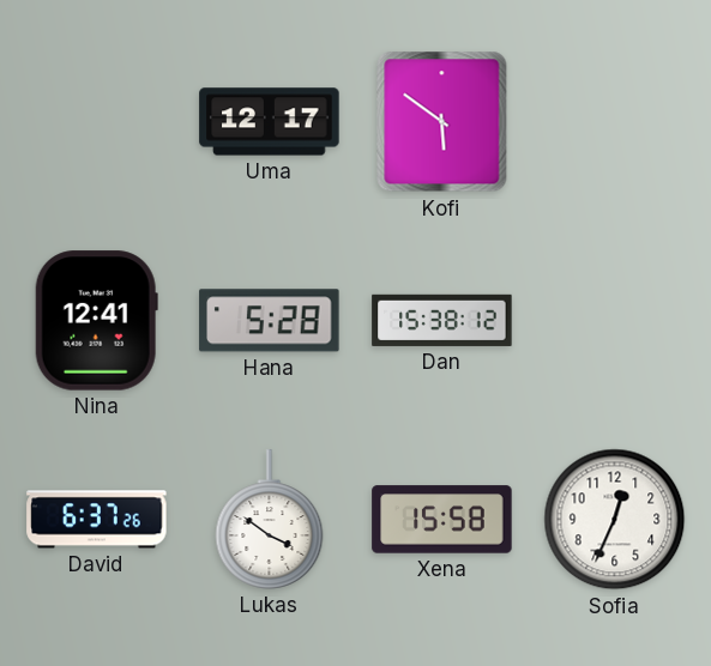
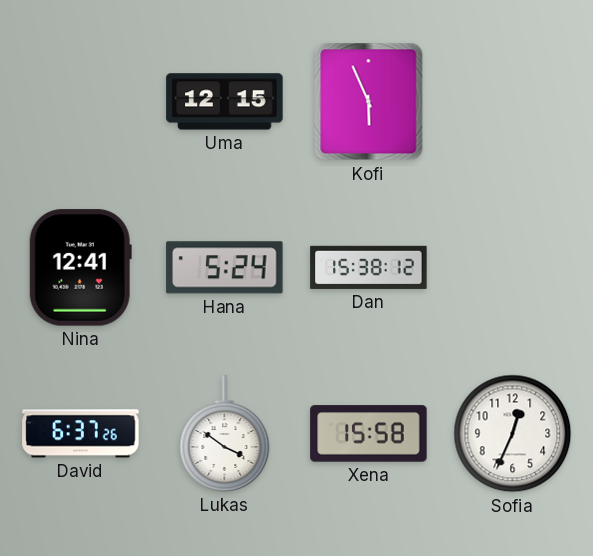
Uma: 12:17 -> 12:15 (225, 102)
Kofi: 5:51 -> 5:56 (369, 102)
Hana: 5:28 -> 5:24 (225, 268)
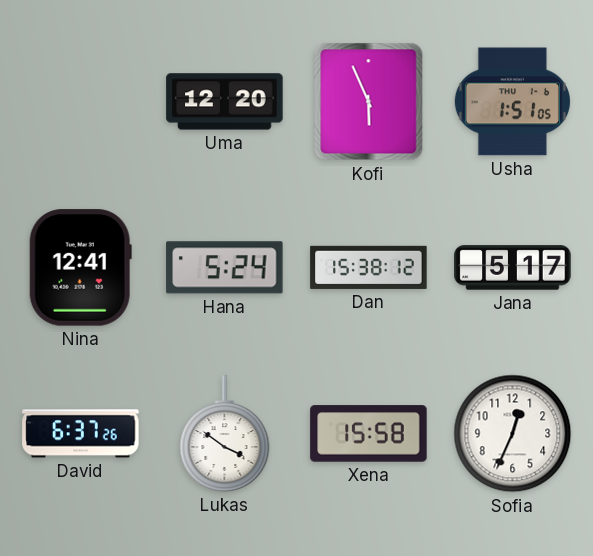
Uma: 12:15 -> 12:20 (225, 102)
Usha: none -> 1:51 (512, 102)
Jana: none -> 5:17 (513, 268)
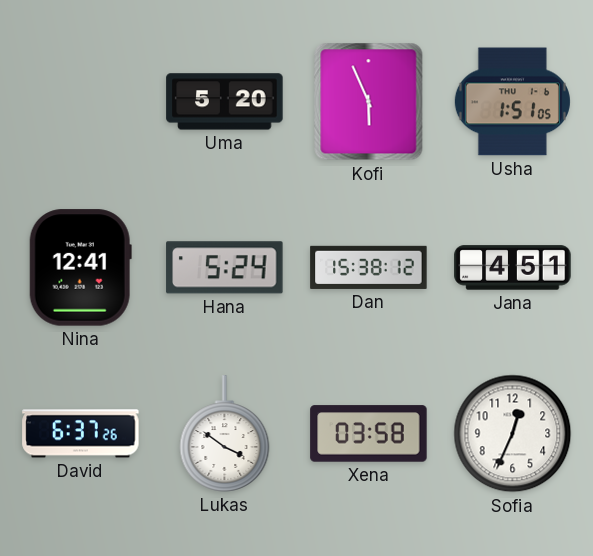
Uma: 12:20 -> 5:20 (225, 102)
Jana: 5:17 -> 4:51 (513, 268)
Xena: 15:58 -> 03:58 (369, 434)
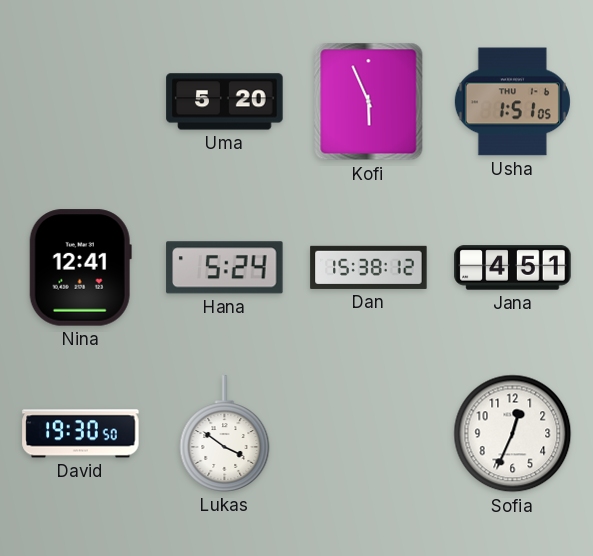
David: 6:37 -> 19:30 (81, 434)
Xena: 03:58 -> none (369, 434)
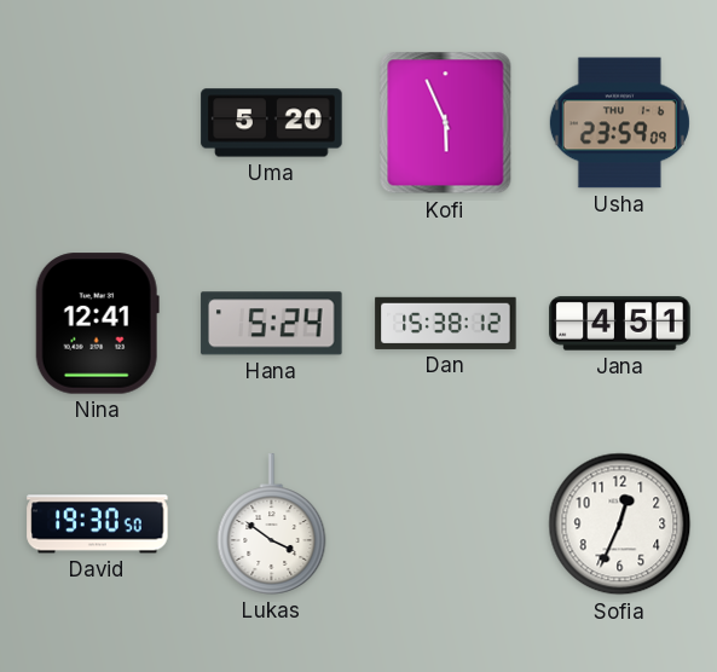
Usha: 1:51 -> 23:59 (619, 123)
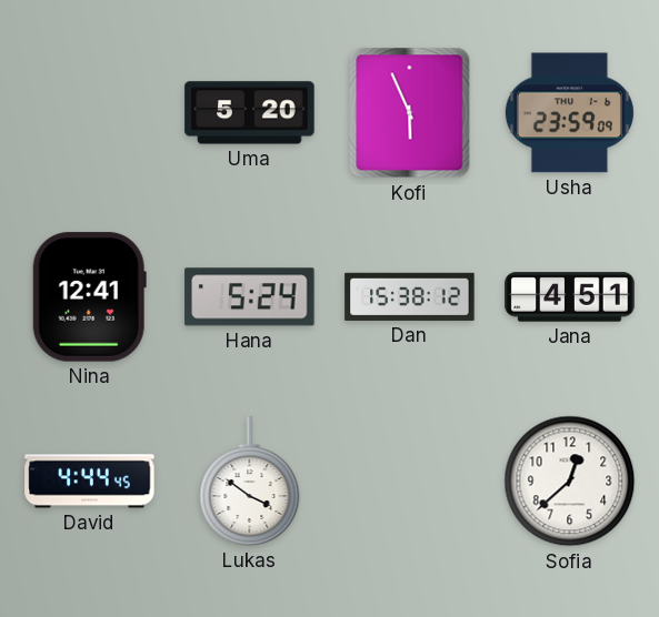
David: 19:30 -> 4:44 (90, 482)
Sofia: 12:34 -> 12:38 (570, 482)
